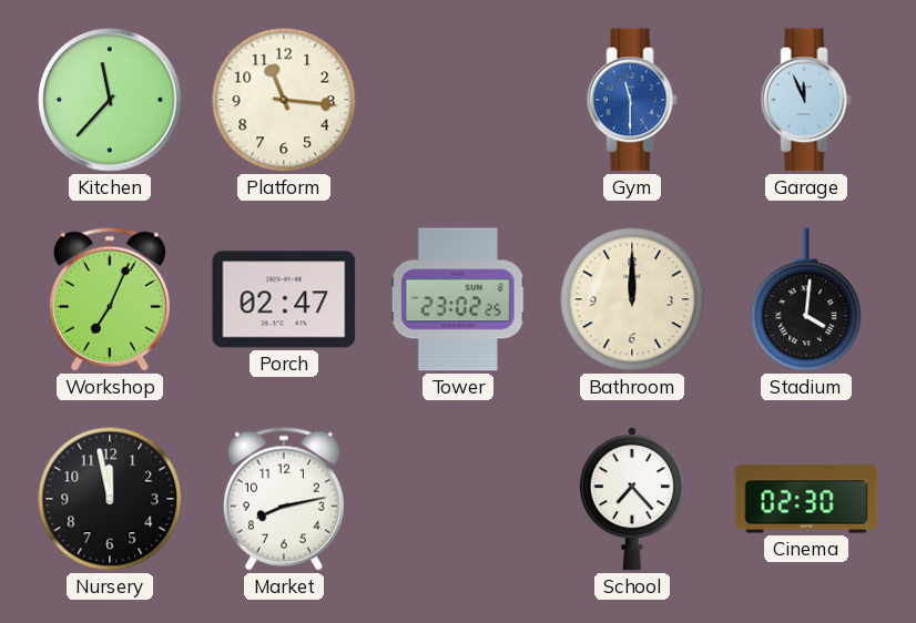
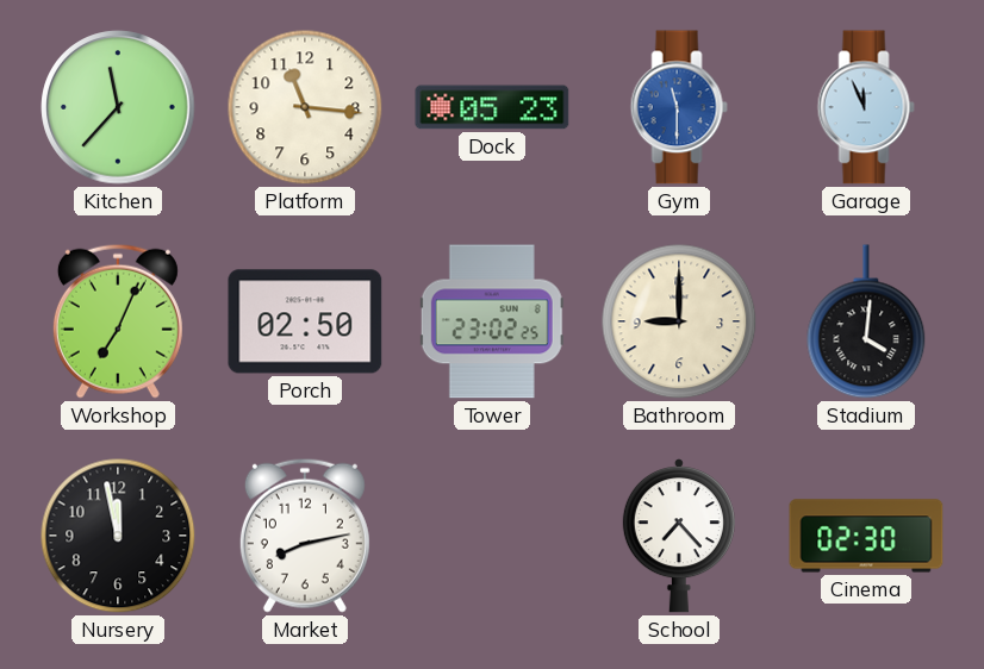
Dock: none -> 05:23 (492, 107)
Porch: 02:47 -> 02:50 (305, 321)
Bathroom: 12:00 -> 9:00 (679, 321)
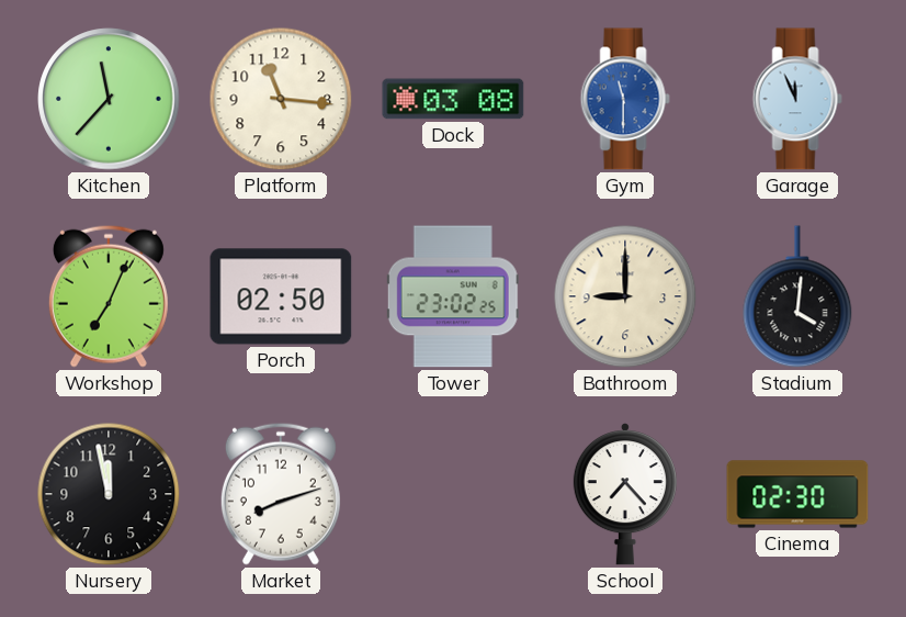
Dock: 05:23 -> 03:08 (453, 99)
Market: 8:13 -> 8:12 (281, 494)
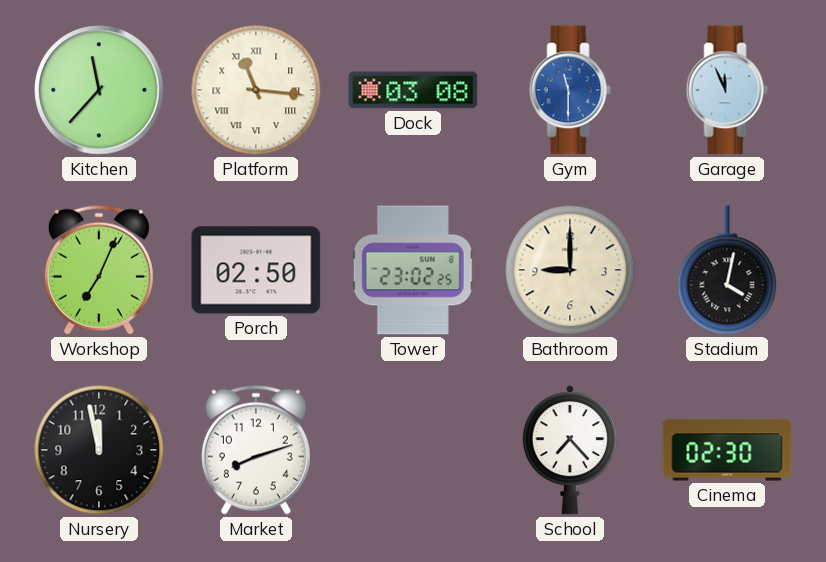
Platform numerals: Arabic -> Roman (256, 90)
Stadium: 4:01 -> 4:02 (727, 270)
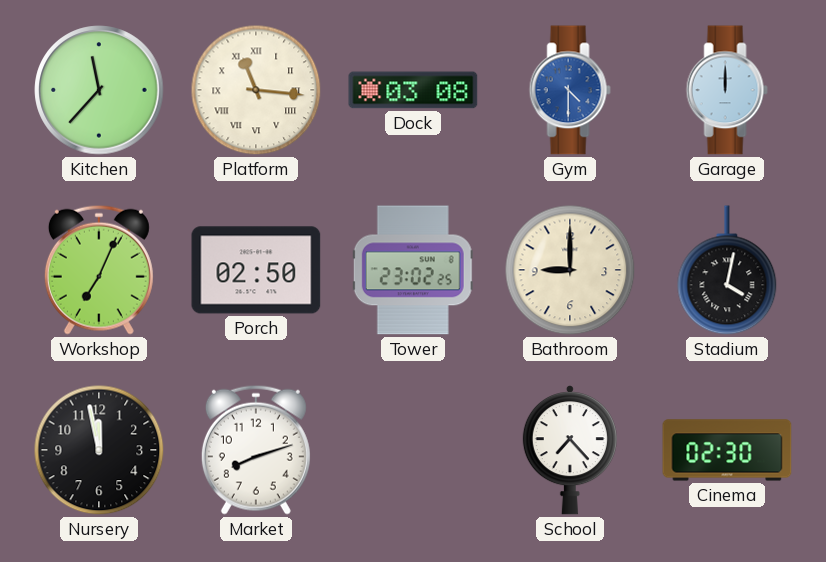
Gym: 11:30 -> 4:30 (570, 90)
Garage: 11:56 -> 12:00 (727, 90)
